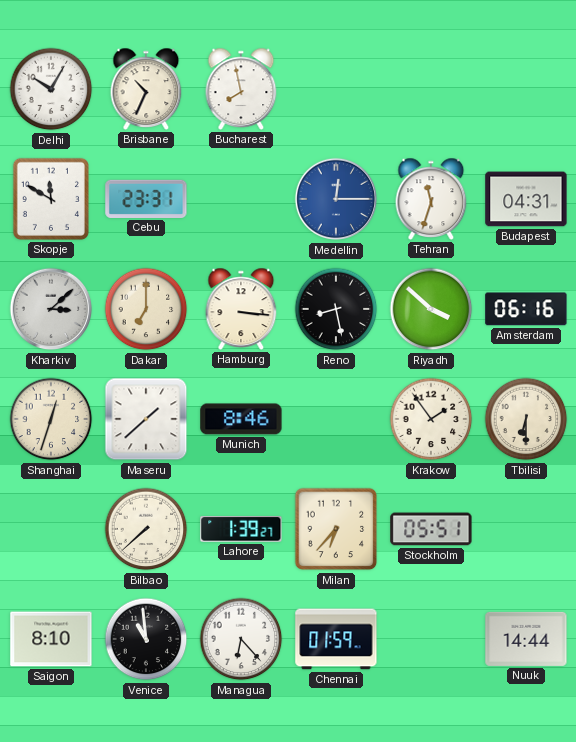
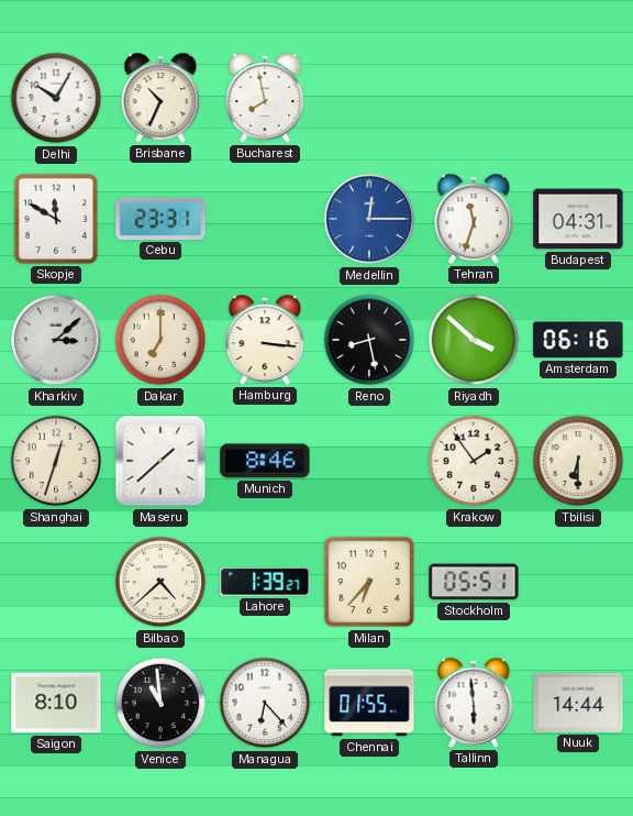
Bilbao: 7:38 -> 4:38 (160, 582)
Chennai: 01:59 -> 01:55 (369, 703)
Tallinn: none -> 5:59 (474, 703)
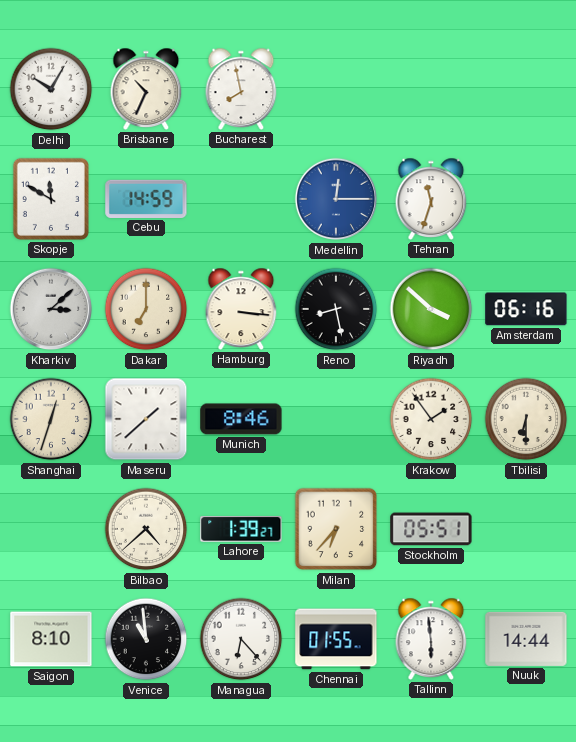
Cebu: 23:31 -> 14:59 (146, 199)
Budapest: 04:31 -> none (578, 219)
